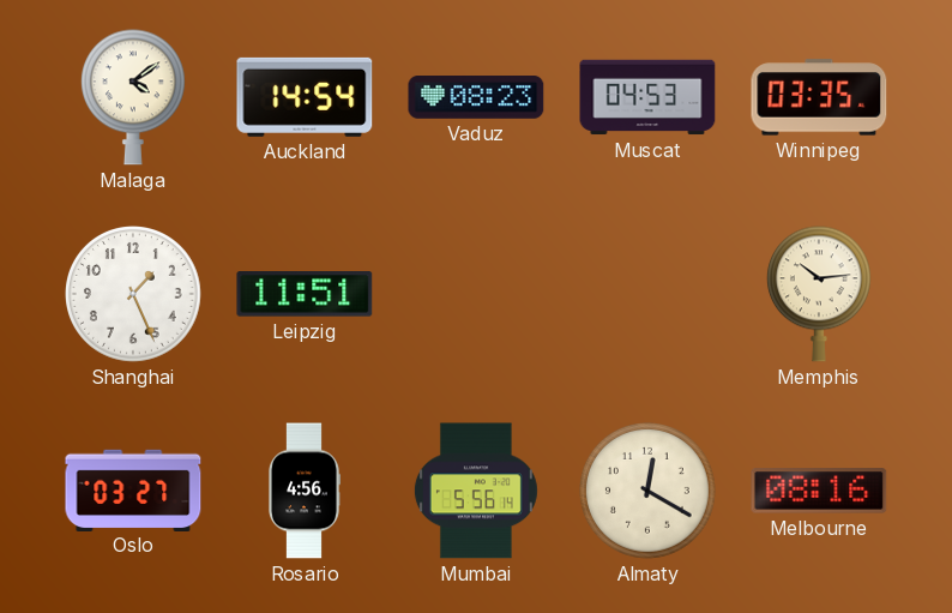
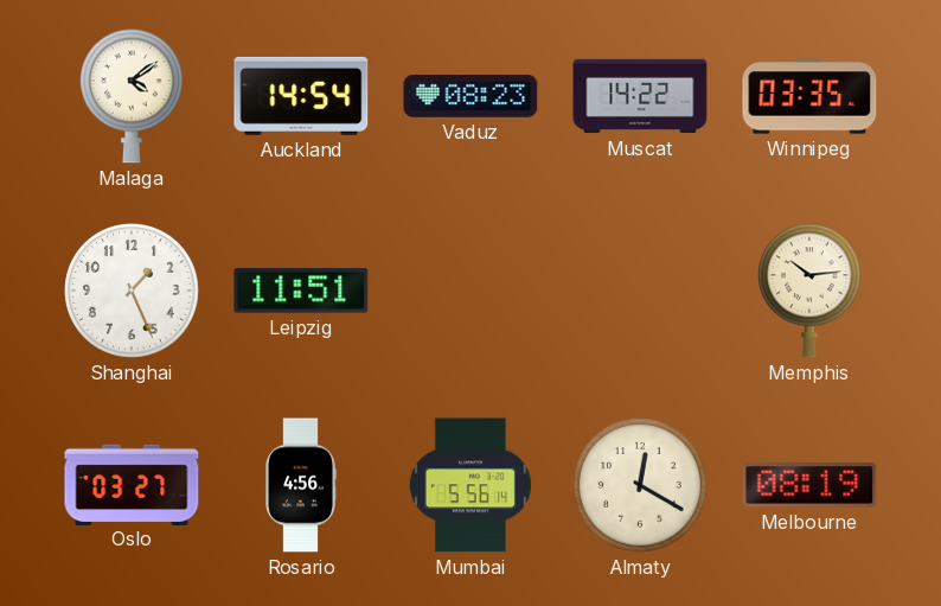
Muscat: 04:53 -> 14:22 (640, 96)
Melbourne: 08:16 -> 08:19 (809, 485)
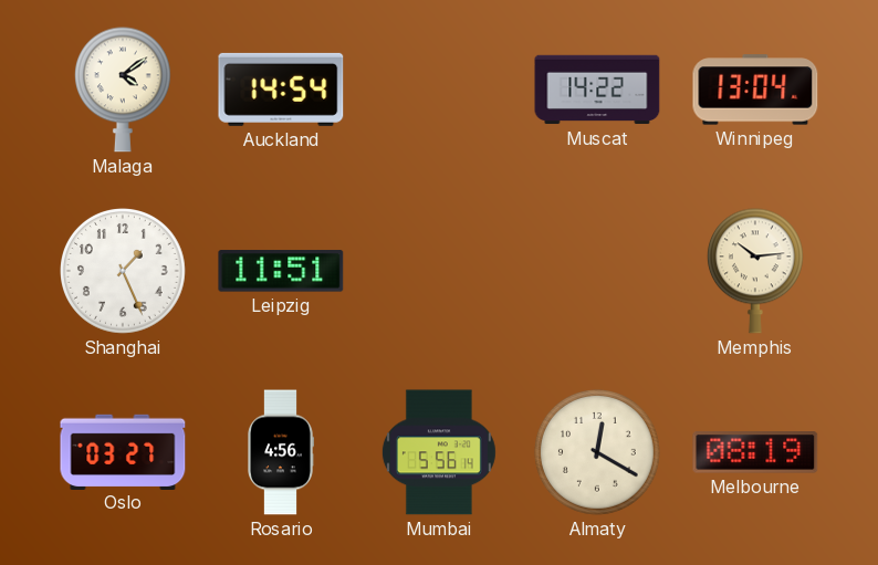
Vaduz: 08:23 -> none (470, 97)
Winnipeg: 03:35 -> 13:04 (755, 90)
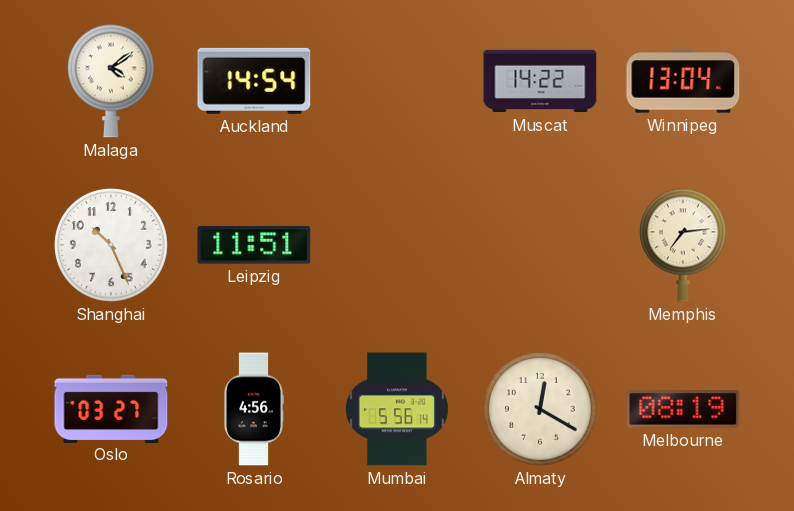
Shanghai: 1:26 -> 10:26 (112, 246)
Memphis: 10:14 -> 7:14 (683, 245)
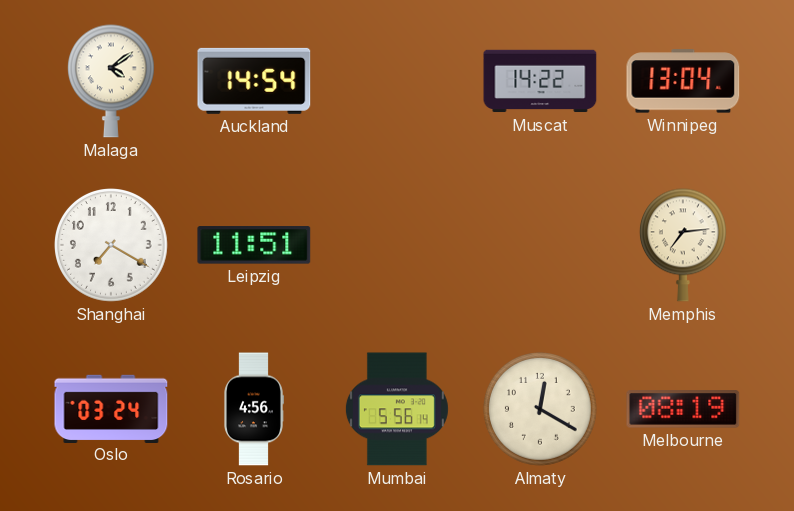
Shanghai: 10:26 -> 7:20 (112, 246)
Oslo: 03:27 -> 03:24 (111, 408)
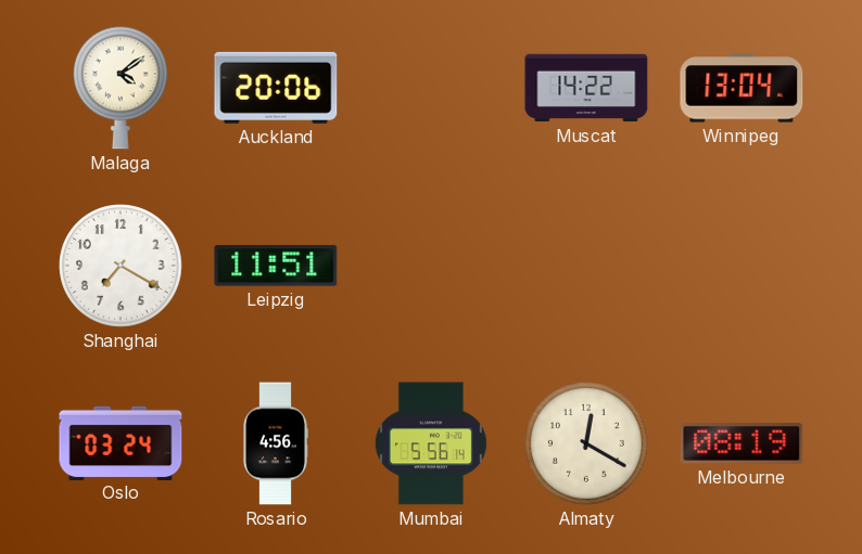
Auckland: 14:54 -> 20:06 (276, 88)
Memphis: 7:14 -> none (683, 245)
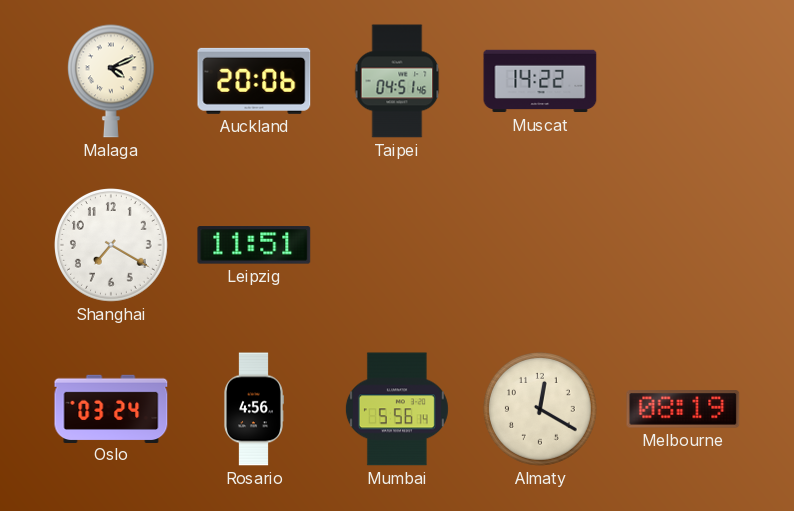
Malaga: 4:09 -> 4:11 (111, 81)
Taipei: none -> 04:51 (397, 81)
Winnipeg: 13:04 -> none (741, 88)
